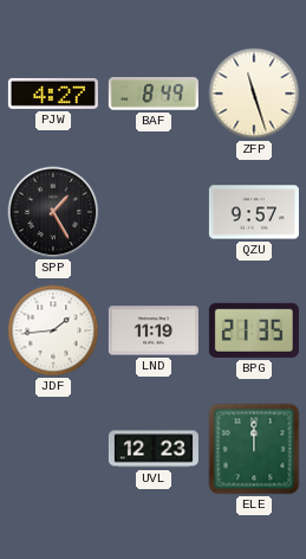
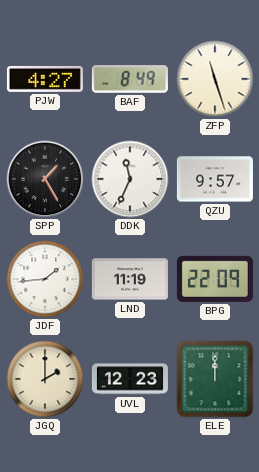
DDK: none -> 11:34 (130, 179)
BPG: 21:35 -> 22:09 (215, 279)
JGQ: none -> 2:00 (45, 379)
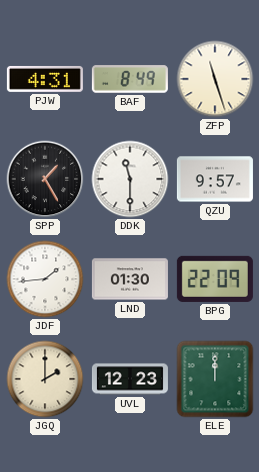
PJW: 4:27 -> 4:31 (45, 79)
DDK: 11:34 -> 11:30 (130, 179)
LND: 11:19 -> 01:30 (130, 279)
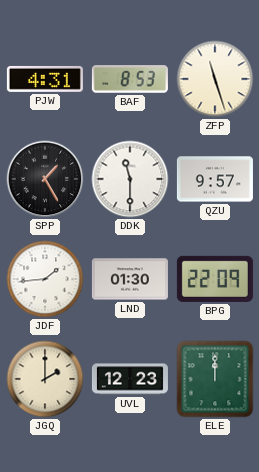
BAF: 8:49 -> 8:53 (130, 79)
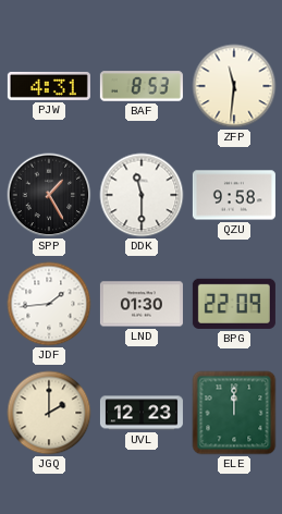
ZFP: 11:27 -> 11:31 (234, 86)
QZU: 9:57 -> 9:58 (234, 195)
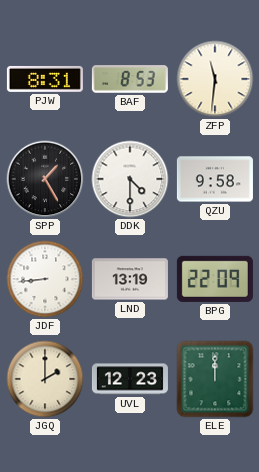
PJW: 4:31 -> 8:31 (45, 79)
DDK: 11:30 -> 4:30 (130, 179)
JDF: 1:44 -> 8:44 (45, 279)
LND: 01:30 -> 13:19 (130, 279)
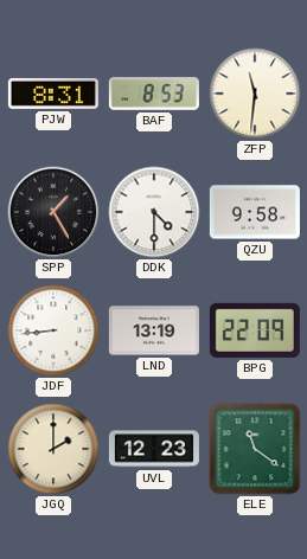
ELE: 12:00 -> 11:21 (255, 449)
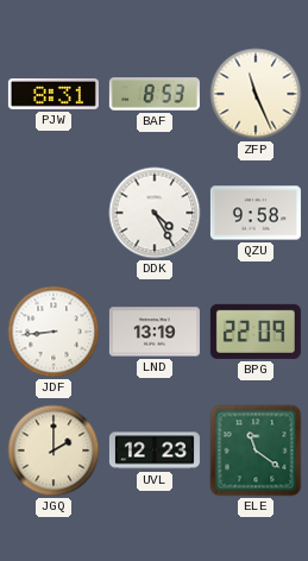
ZFP: 11:31 -> 11:26 (256, 94)
SPP: 1:25 -> none (53, 212)
DDK: 4:30 -> 4:25 (155, 213)
